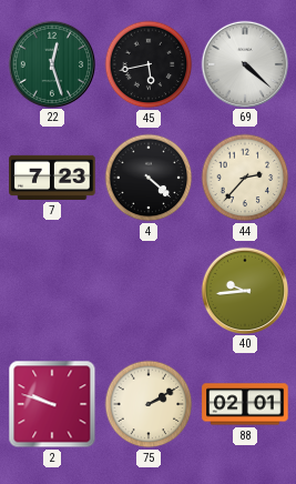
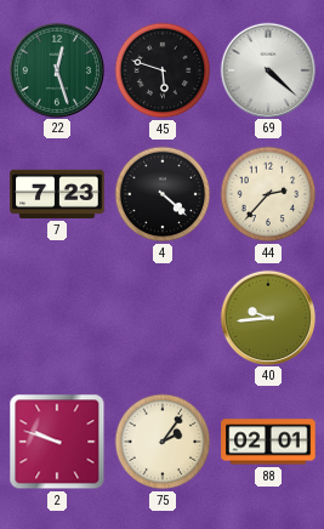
45: 5:43 -> 5:48 (163, 70)
75: 2:10 -> 2:06 (163, 442)
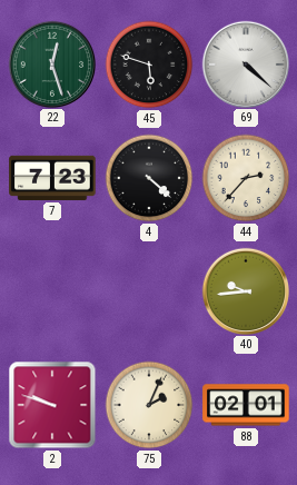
75: 2:06 -> 2:04 (149, 405)
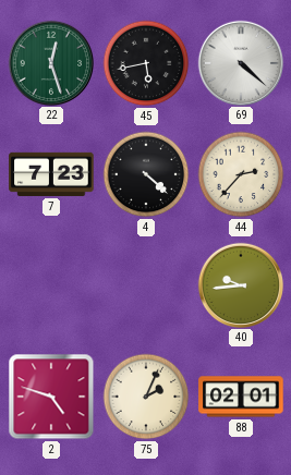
45: 5:48 -> 5:43 (146, 63)
2: 9:48 -> 4:48 (51, 397)
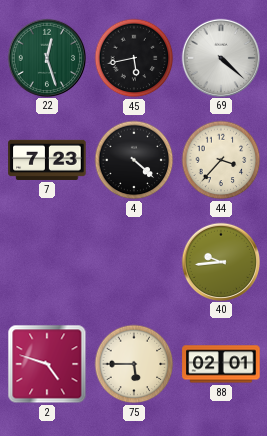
44: 2:37 -> 3:37 (221, 160)
75: 2:04 -> 5:45 (134, 364)
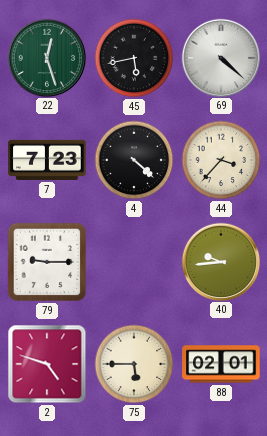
79: none -> 9:15 (47, 262)
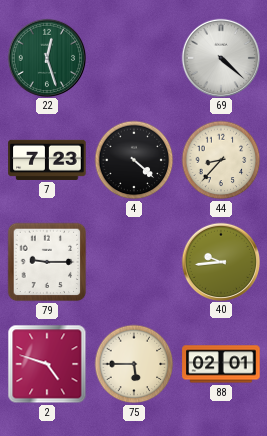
45: 5:43 -> none (134, 58)
44: 3:37 -> 8:37 (221, 160)
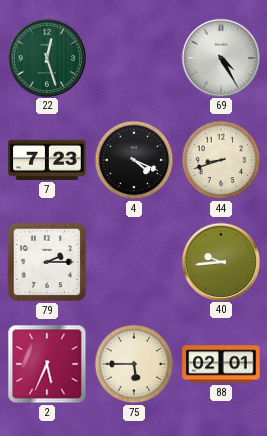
69: 4:22 -> 4:25 (220, 57)
4: 4:22 -> 4:19 (134, 160)
44: 8:37 -> 8:42 (221, 160)
79: 9:15 -> 2:15 (47, 262)
2: 4:48 -> 5:34 (47, 364)
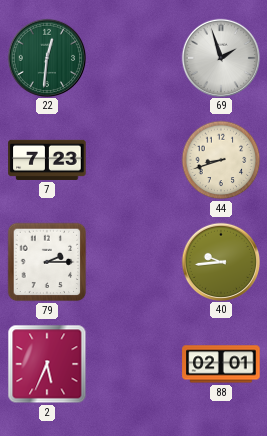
22: 12:27 -> 12:31 (46, 57)
69: 4:25 -> 1:57 (220, 57)
4: 4:19 -> none (134, 160)
75: 5:45 -> none (134, 364)
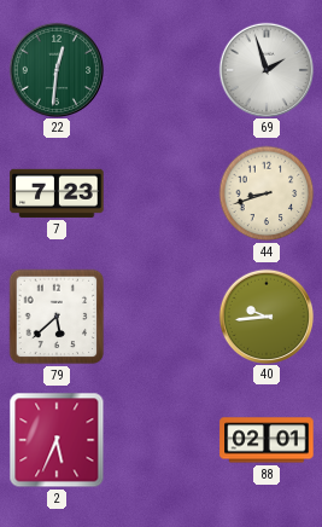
79: 2:15 -> 5:38 (57, 317)
